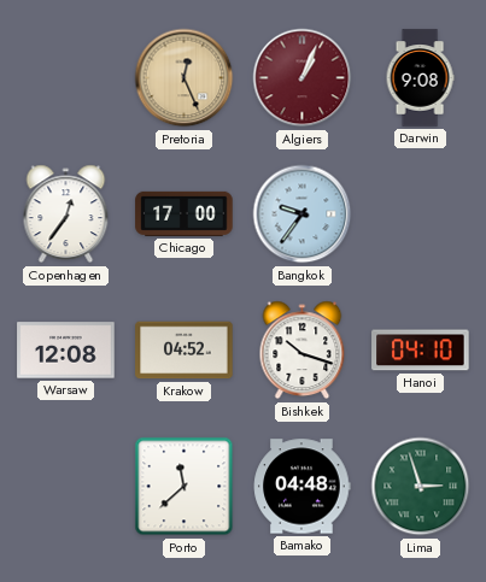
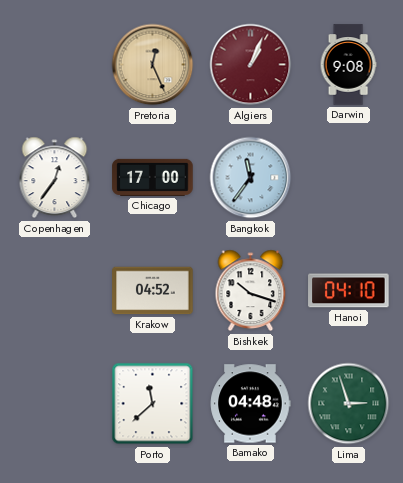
Bangkok: 9:36 -> 11:36 (251, 178)
Warsaw: 12:08 -> none (66, 351)
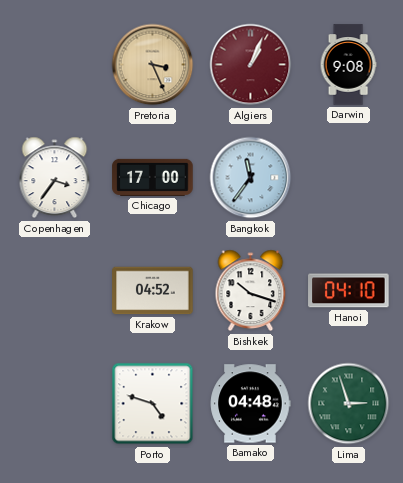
Pretoria: 12:26 -> 3:26 (153, 65)
Copenhagen: 12:36 -> 3:36 (55, 178)
Porto: 11:38 -> 4:48 (153, 404)
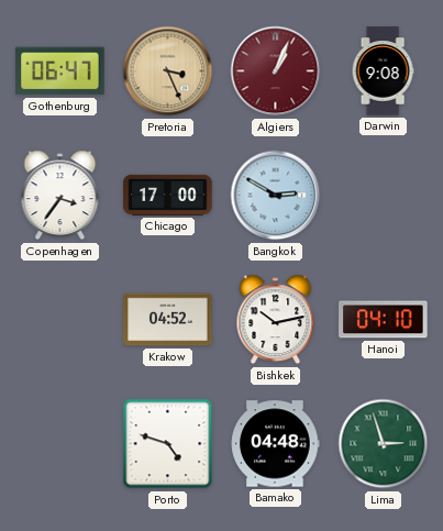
Gothenburg: none -> 06:47 (60, 71)
Bangkok: 11:36 -> 2:50 (276, 196)
Bishkek: 10:18 -> 10:13 (276, 320)
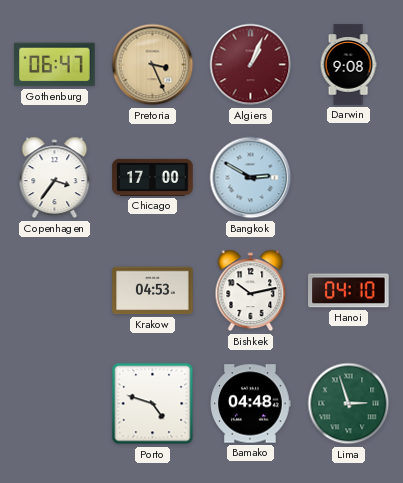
Krakow: 04:52 -> 04:53 (153, 291)
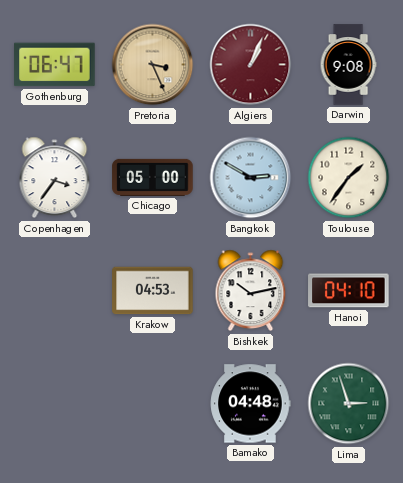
Chicago: 17:00 -> 05:00 (153, 177)
Toulouse: none -> 1:36 (349, 178)
Porto: 4:48 -> none (153, 404)
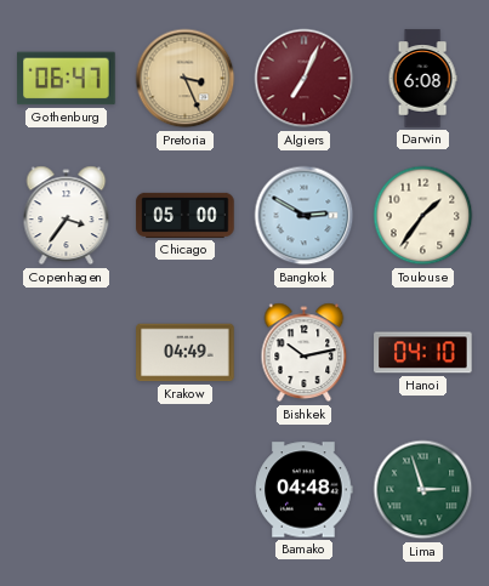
Algiers: 1:04 -> 7:04 (305, 79)
Darwin: 9:08 -> 6:08 (422, 79)
Krakow: 04:53 -> 04:49 (186, 353)
